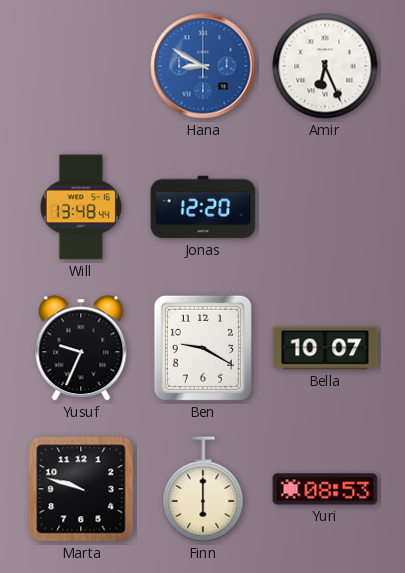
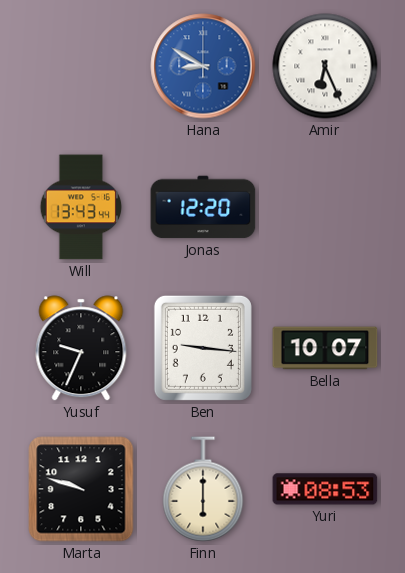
Will: 13:48 -> 13:43 (81, 207)
Ben: 9:20 -> 9:16 (203, 348)
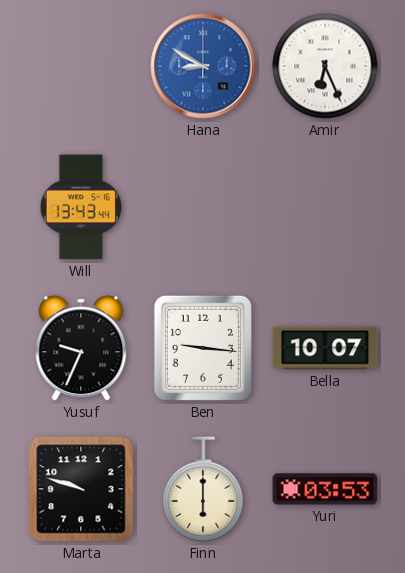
Jonas: 12:20 -> none (203, 207)
Yuri: 08:53 -> 03:53 (325, 489)
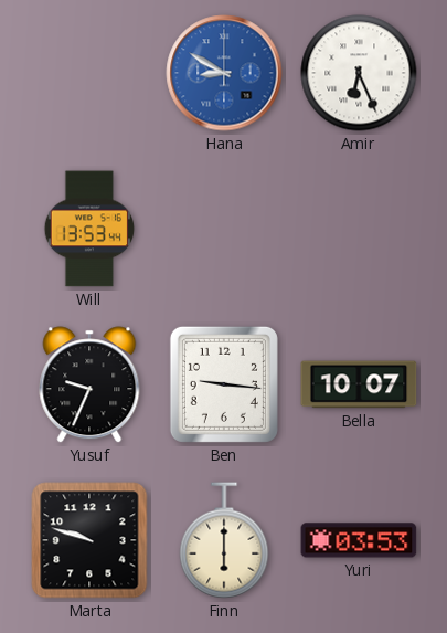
Will: 13:43 -> 13:53 (89, 229)
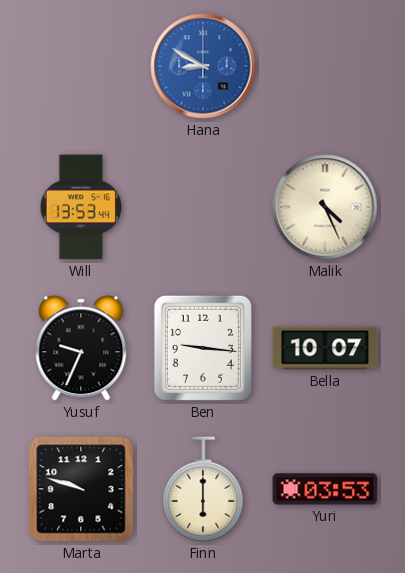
Amir: 6:26 -> none (359, 73)
Malik: none -> 4:26 (325, 207)
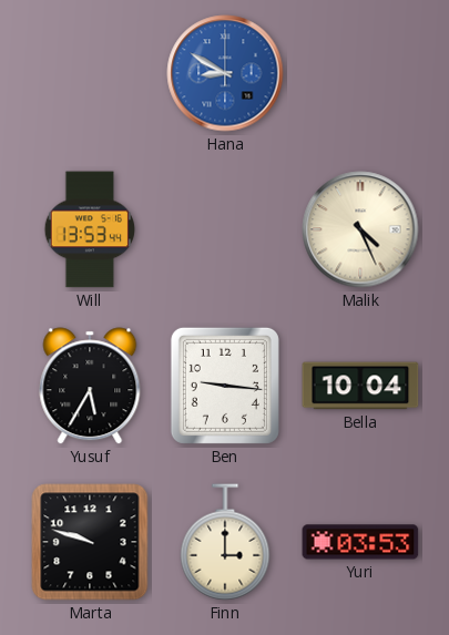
Yusuf: 9:34 -> 5:35 (90, 386)
Bella: 10:07 -> 10:04 (360, 386)
Finn: 6:00 -> 3:00 (225, 542)
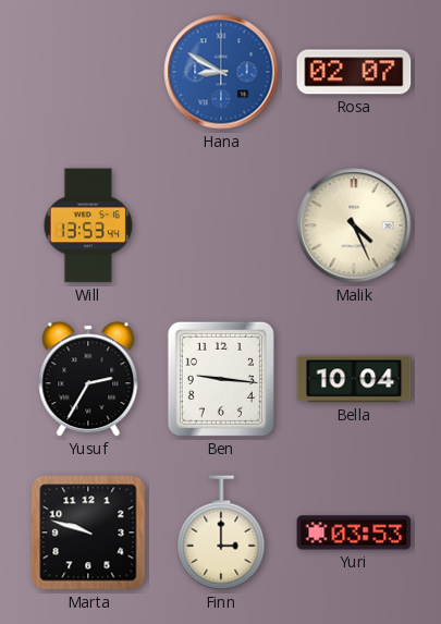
Rosa: none -> 02:07 (354, 72)
Yusuf: 5:35 -> 2:35 (88, 379)
